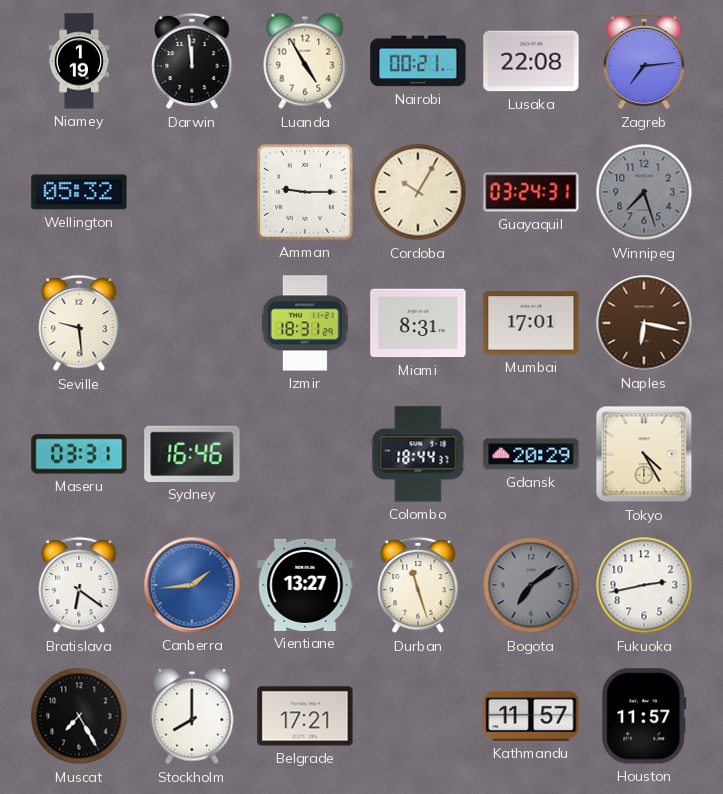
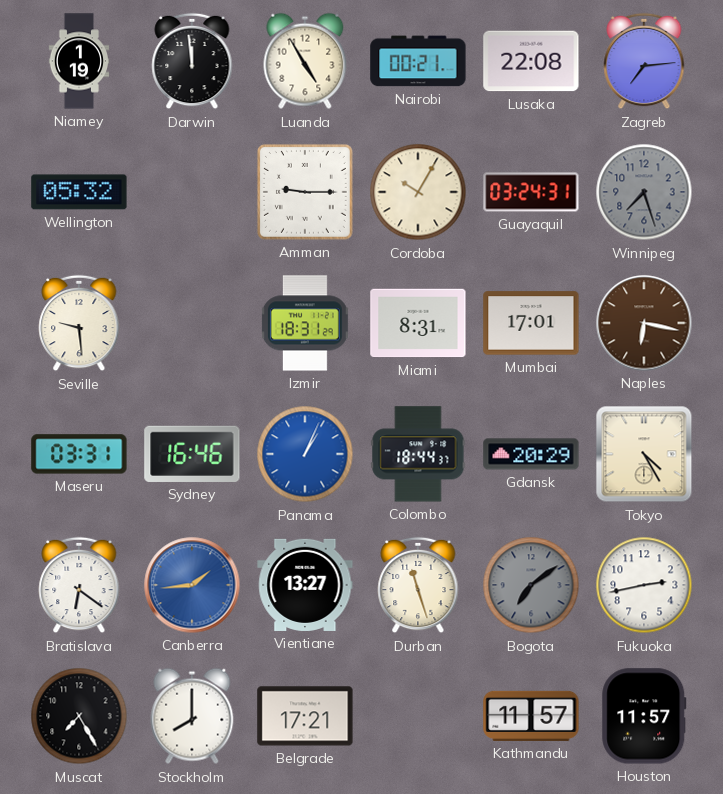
Panama: none -> 1:04 (305, 454)
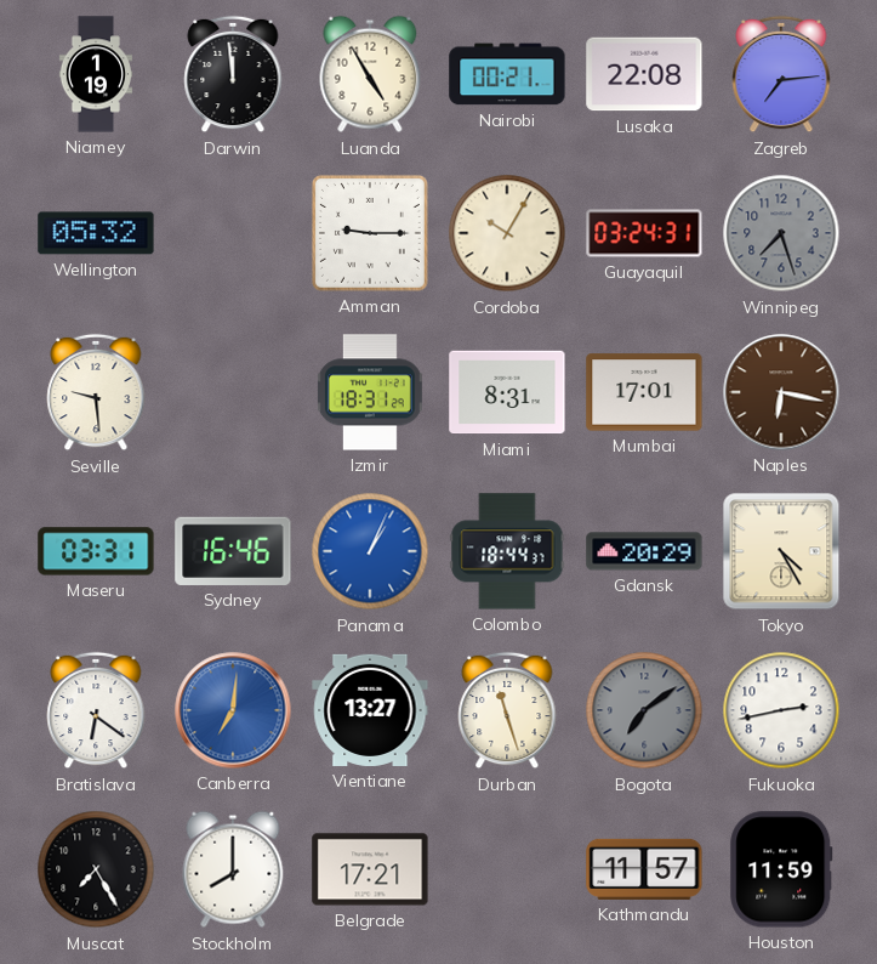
Canberra: 1:44 -> 7:01 (233, 710)
Houston: 11:57 -> 11:59 (781, 869)
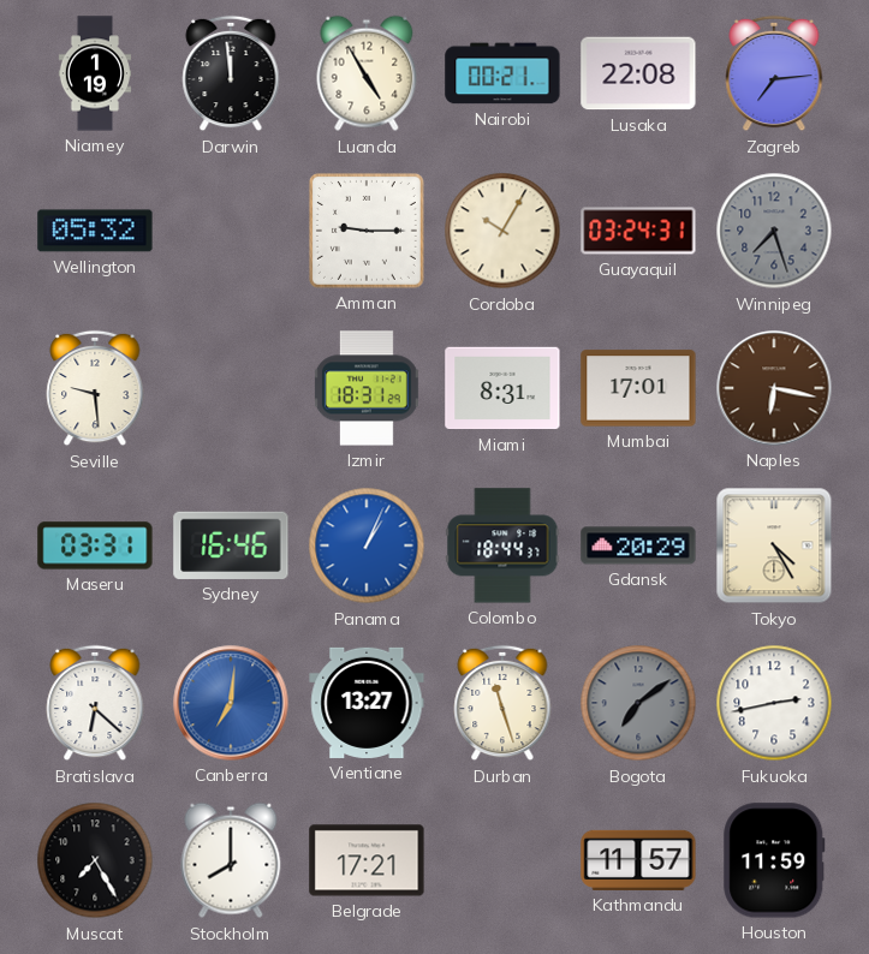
Bratislava: 6:21 -> 6:22 (95, 703)
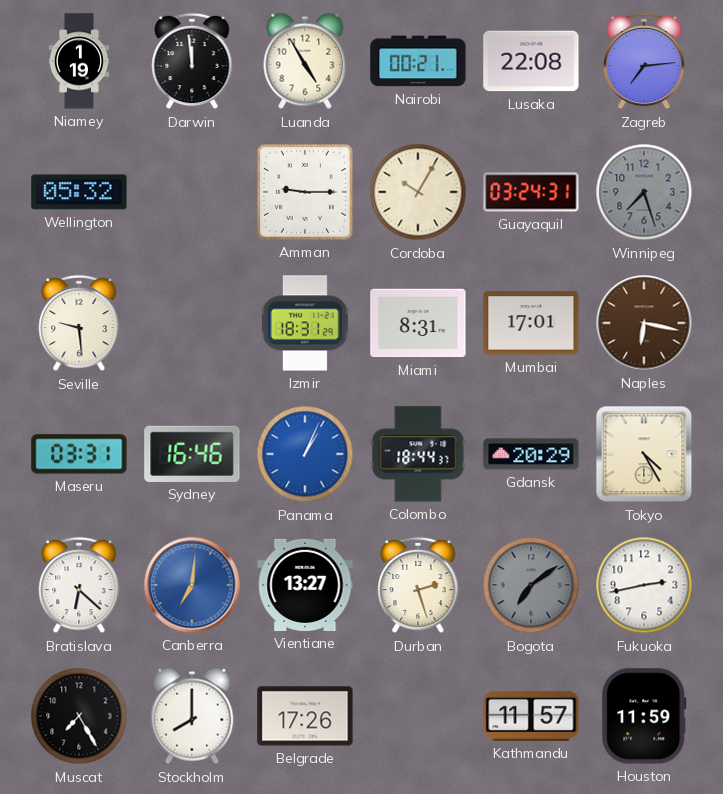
Durban: 11:27 -> 2:27 (418, 585)
Belgrade: 17:21 -> 17:26 (305, 716)
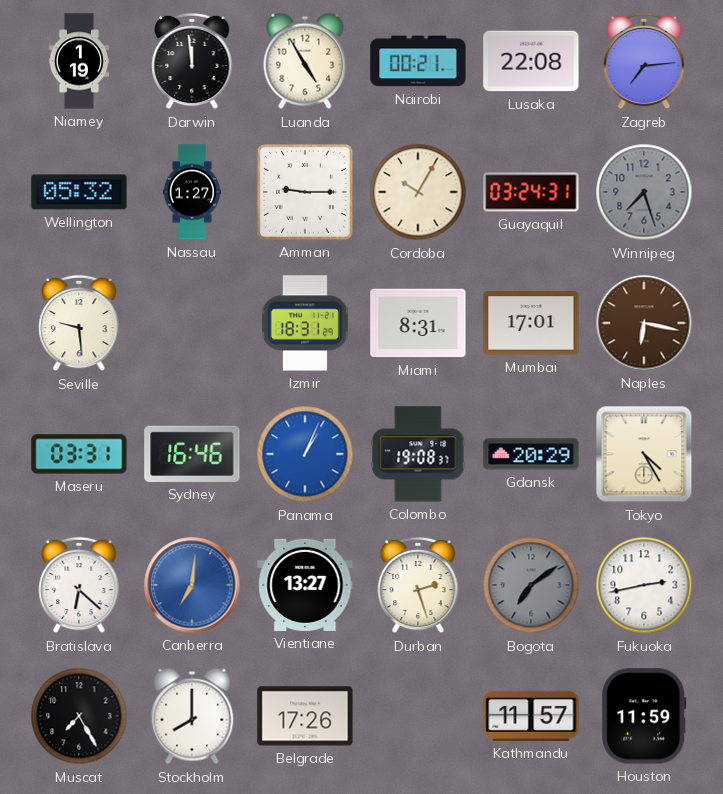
Nassau: none -> 1:27 (192, 192)
Colombo: 18:44 -> 19:08 (418, 454)
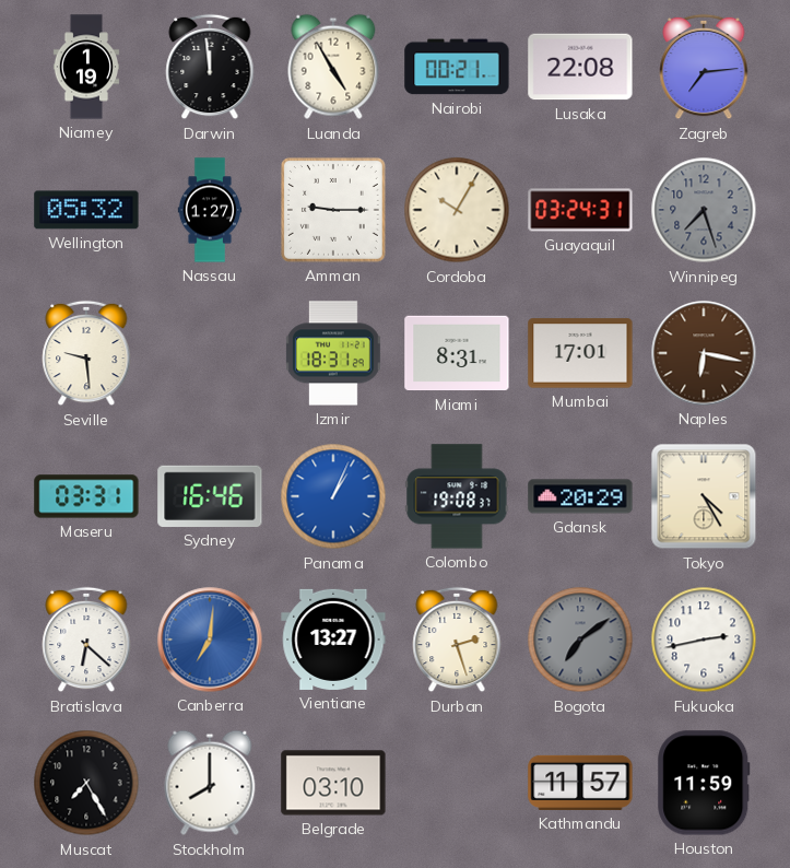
Belgrade: 17:26 -> 03:10 (333, 783)
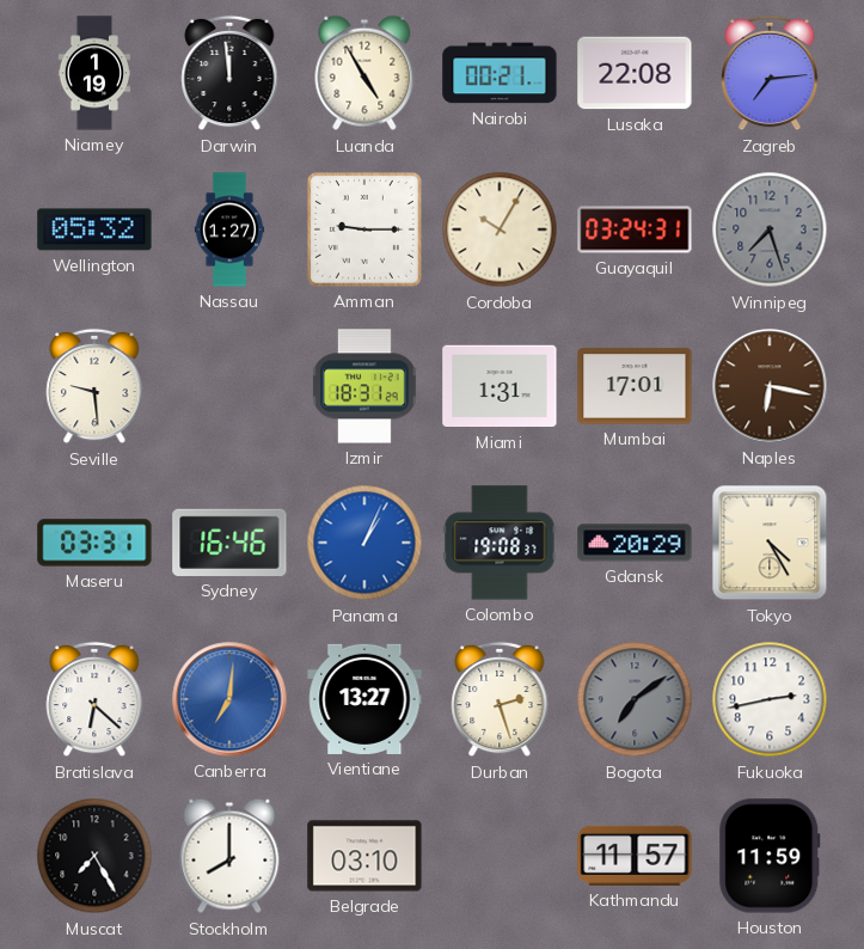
Miami: 8:31 -> 1:31 (500, 386)
